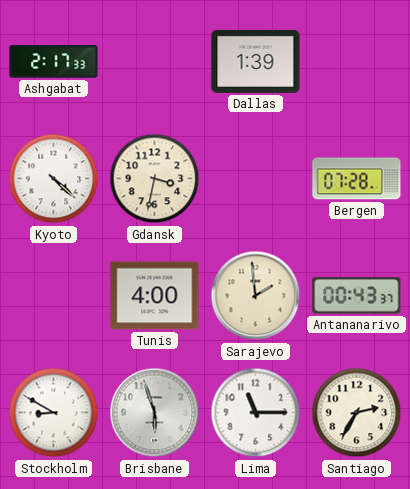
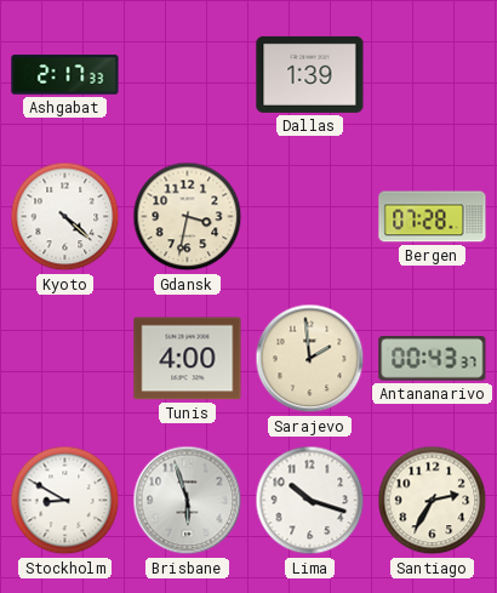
Lima: 11:15 -> 10:18 (310, 501)
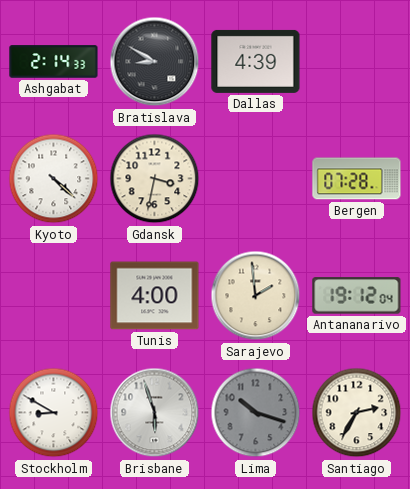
Ashgabat: 2:17 -> 2:14 (54, 62)
Bratislava: none -> 8:50 (155, 62)
Dallas: 1:39 -> 4:39 (256, 61)
Antananarivo: 00:43 -> 19:12 (357, 296)
Lima dial: white -> grey (256, 413)
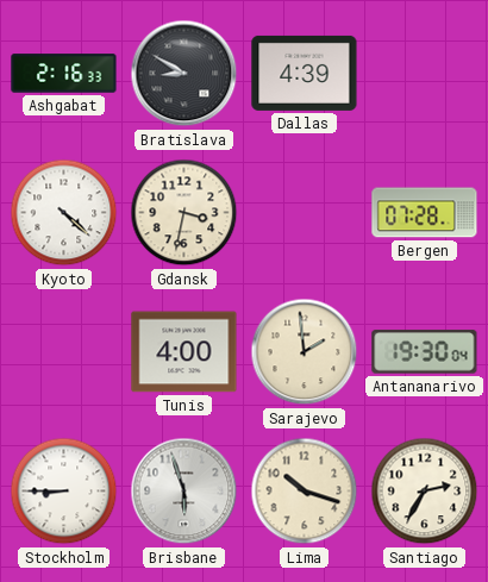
Ashgabat: 2:14 -> 2:16 (64, 74)
Antananarivo: 19:12 -> 19:30 (425, 352)
Stockholm: 8:50 -> 8:45 (64, 492)
Lima dial: grey -> cream (305, 492)
